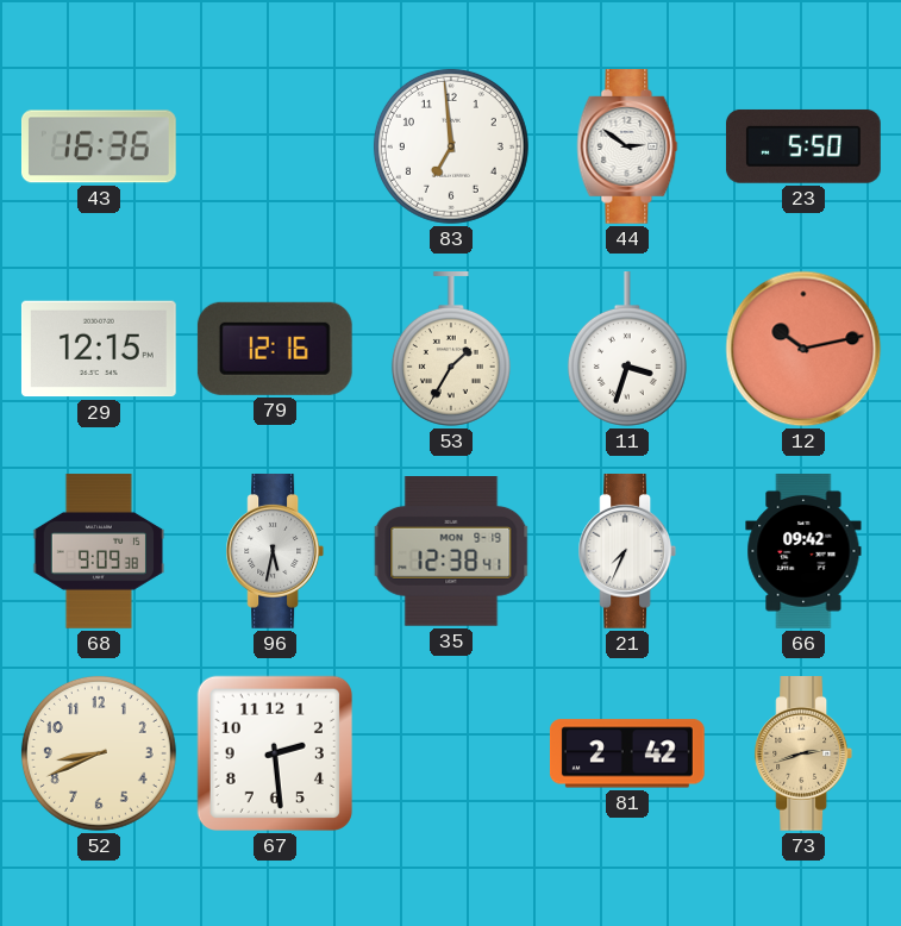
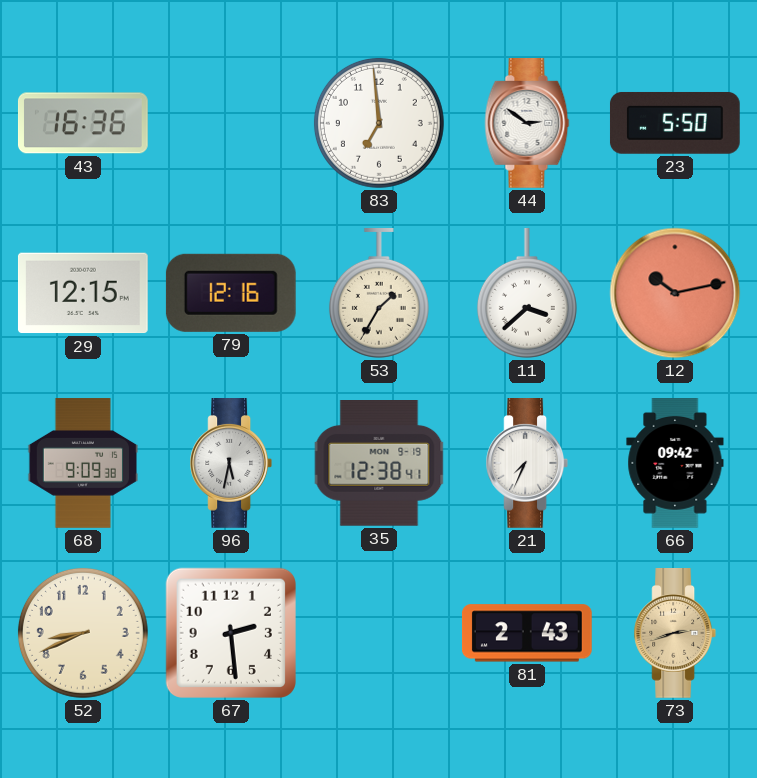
11: 3:33 -> 3:38 (527, 294)
81: 2:42 -> 2:43 (527, 633)
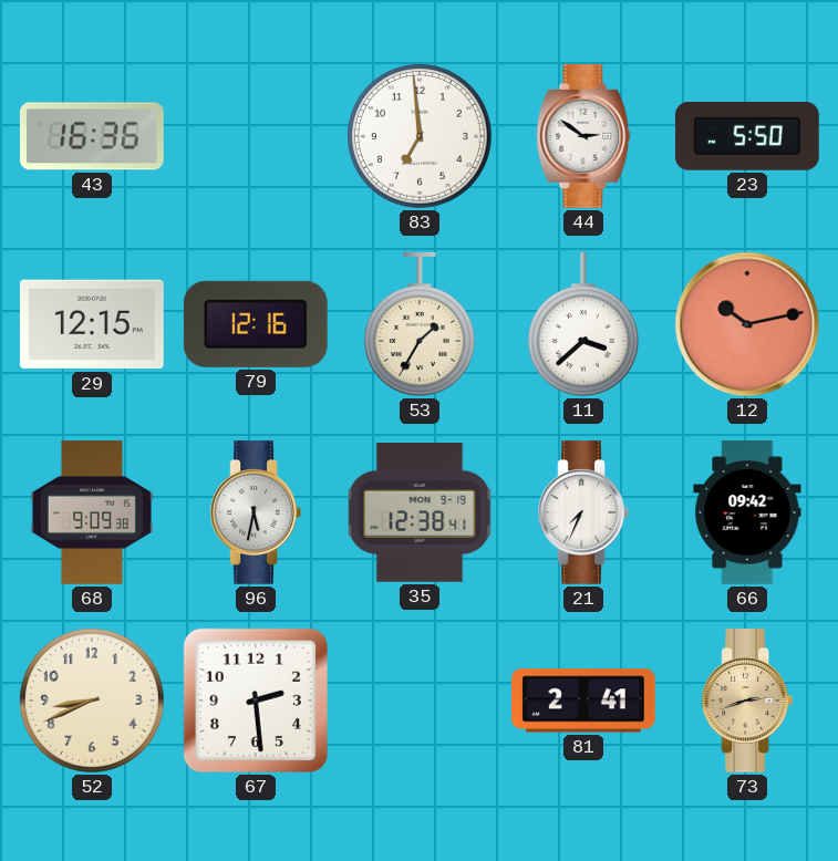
81: 2:43 -> 2:41 (583, 701)
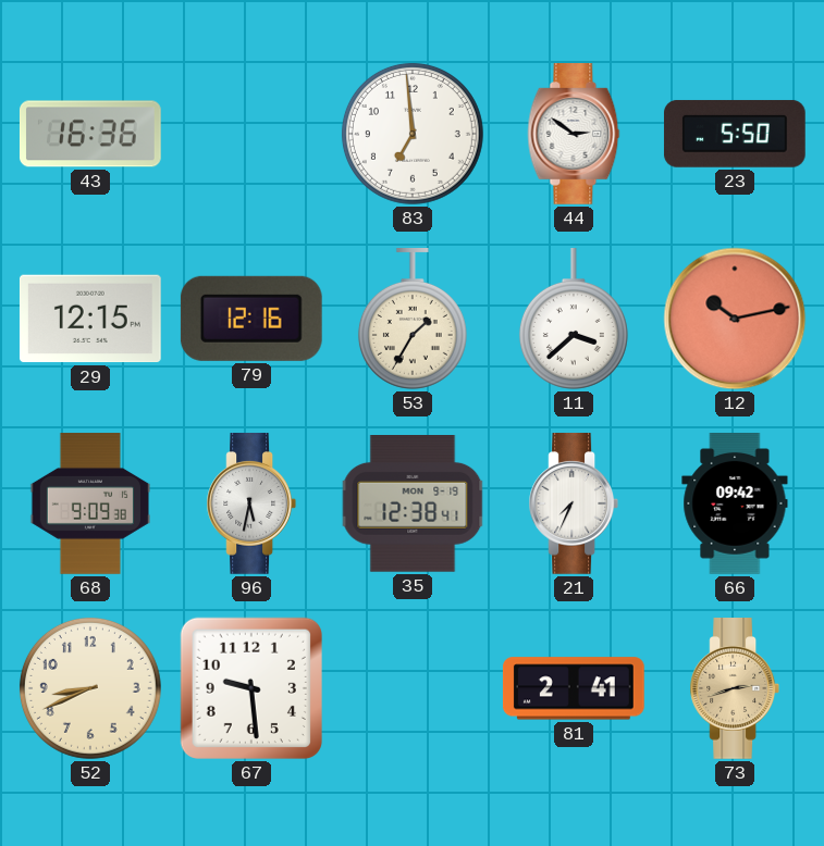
67: 2:29 -> 9:29 (251, 688)
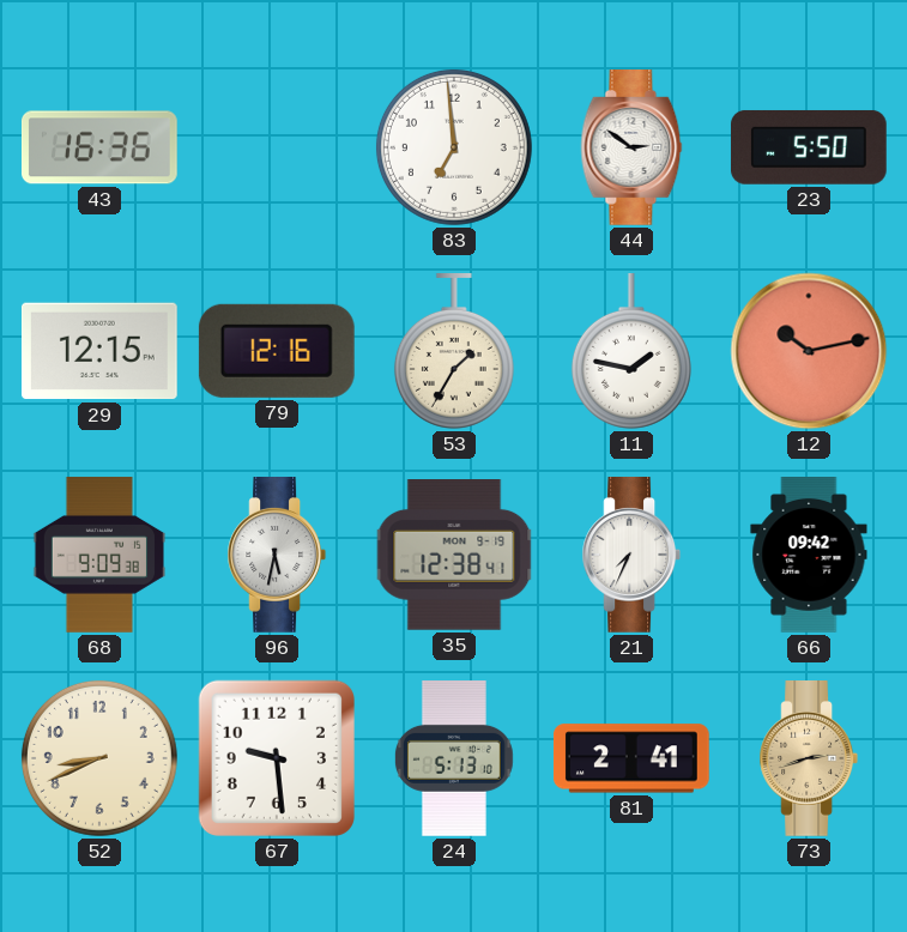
11: 3:38 -> 1:47 (631, 352)
24: none -> 5:13 (454, 759)
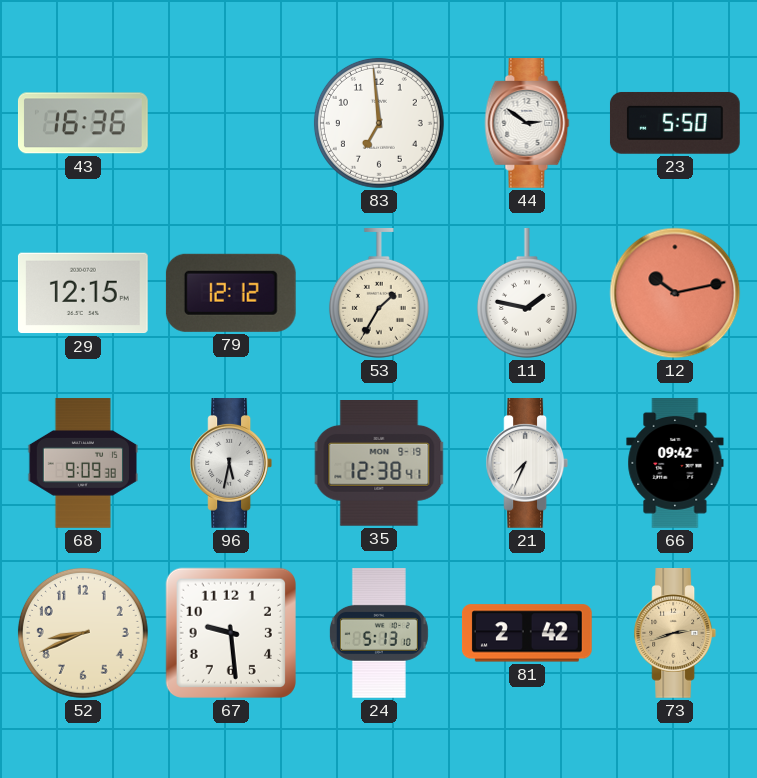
79: 12:16 -> 12:12 (231, 293)
81: 2:41 -> 2:42 (527, 633)
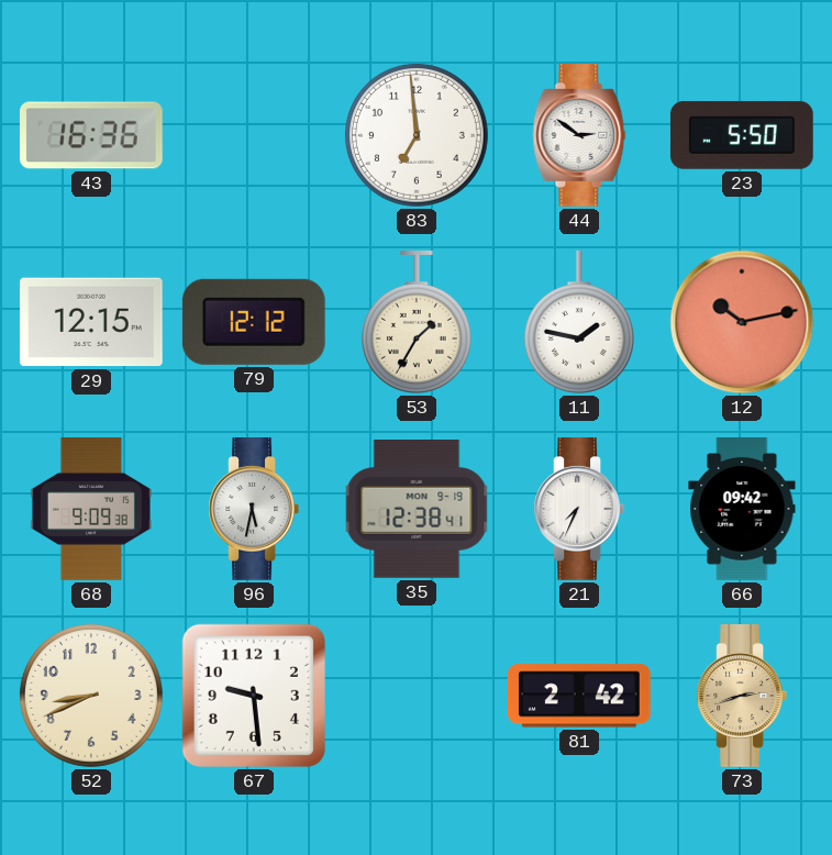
24: 5:13 -> none (379, 634)
